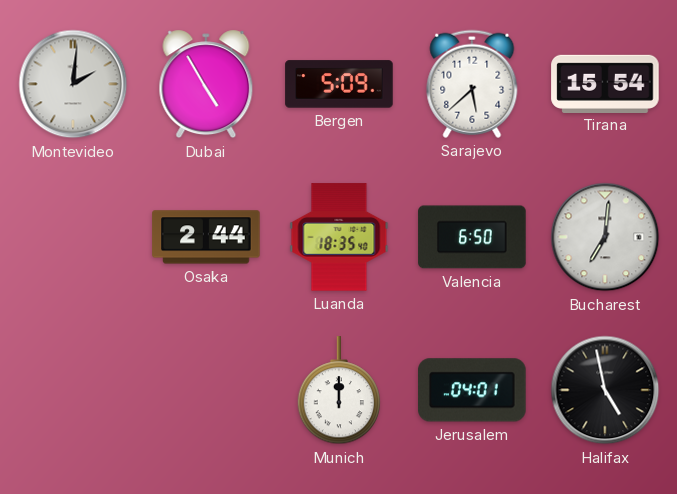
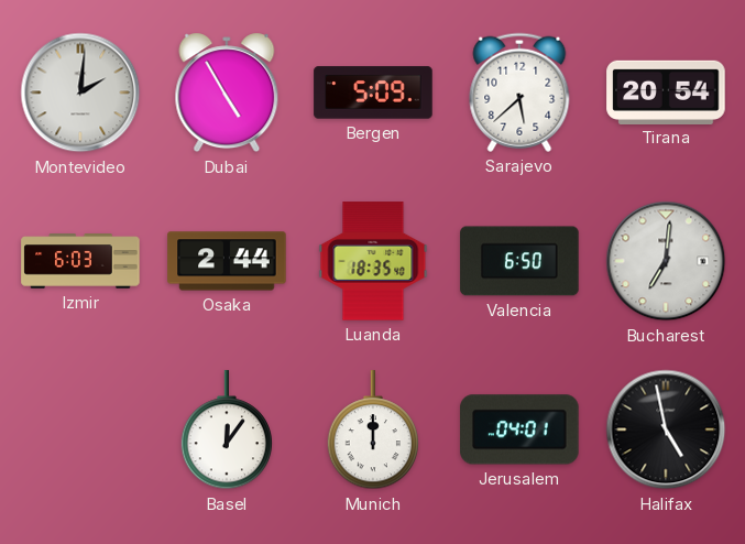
Tirana: 15:54 -> 20:54 (666, 91)
Izmir: none -> 6:03 (80, 261)
Basel: none -> 12:06 (226, 431)
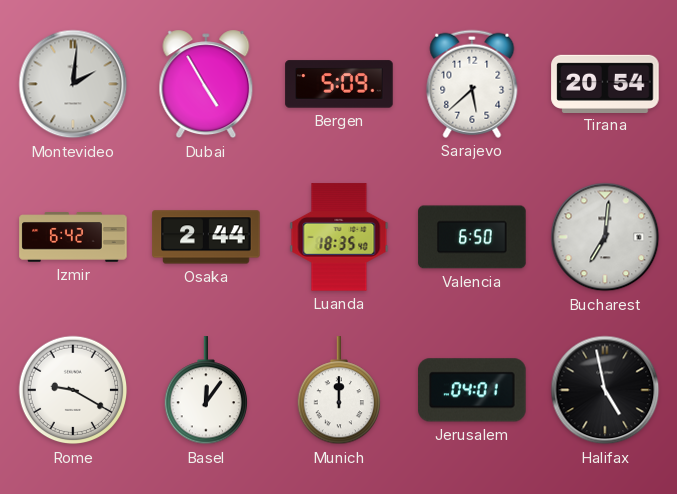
Izmir: 6:03 -> 6:42 (73, 237)
Rome: none -> 9:20 (73, 390)
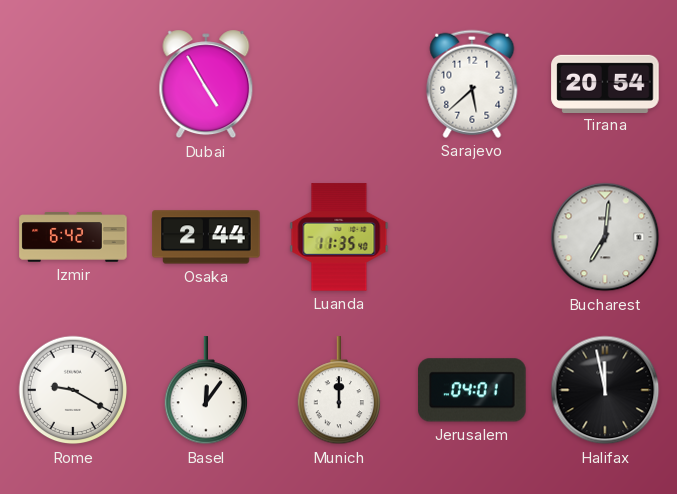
Montevideo: 2:01 -> none (73, 84)
Bergen: 5:09 -> none (339, 84)
Luanda: 18:35 -> 11:35 (339, 237)
Valencia: 6:50 -> none (472, 237)
Halifax: 4:58 -> 11:58 (605, 390)
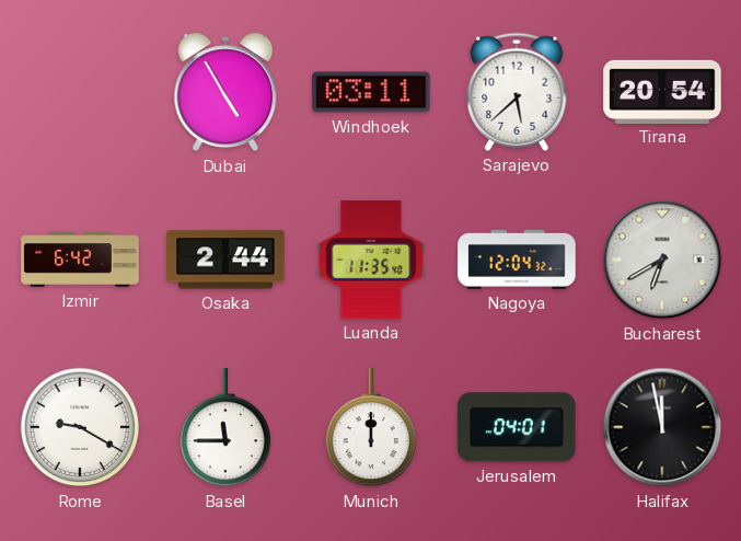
Windhoek: none -> 03:11 (371, 92)
Nagoya: none -> 12:04 (517, 260)
Bucharest: 7:01 -> 6:40 (662, 260)
Basel: 12:06 -> 11:45 (224, 428)
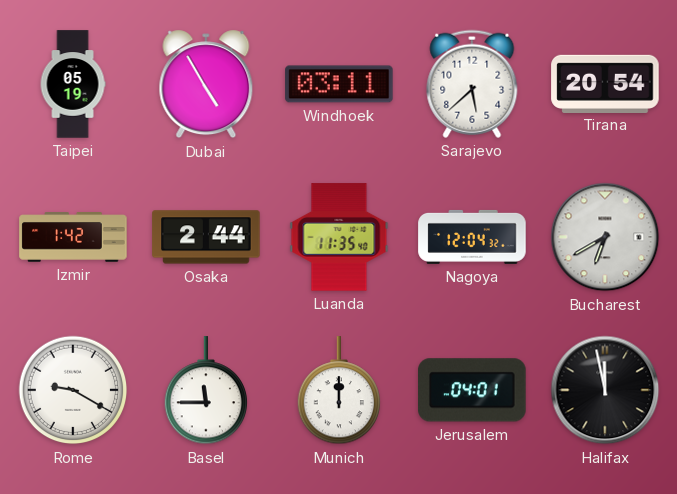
Taipei: none -> 05:19 (73, 84)
Izmir: 6:42 -> 1:42 (73, 237)
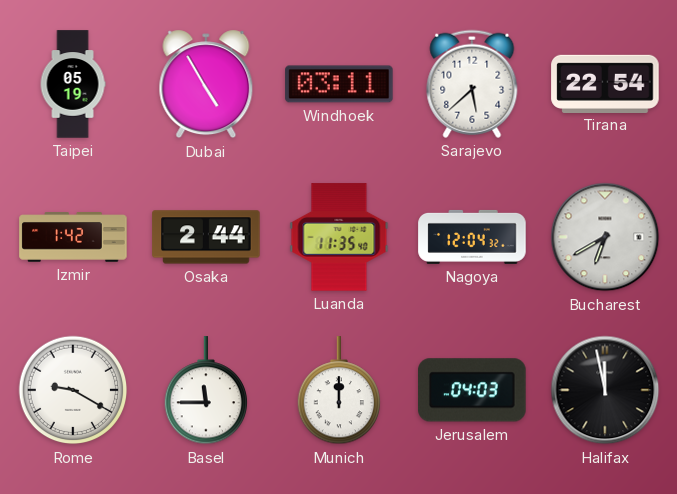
Tirana: 20:54 -> 22:54 (605, 83)
Jerusalem: 04:01 -> 04:03 (472, 390)
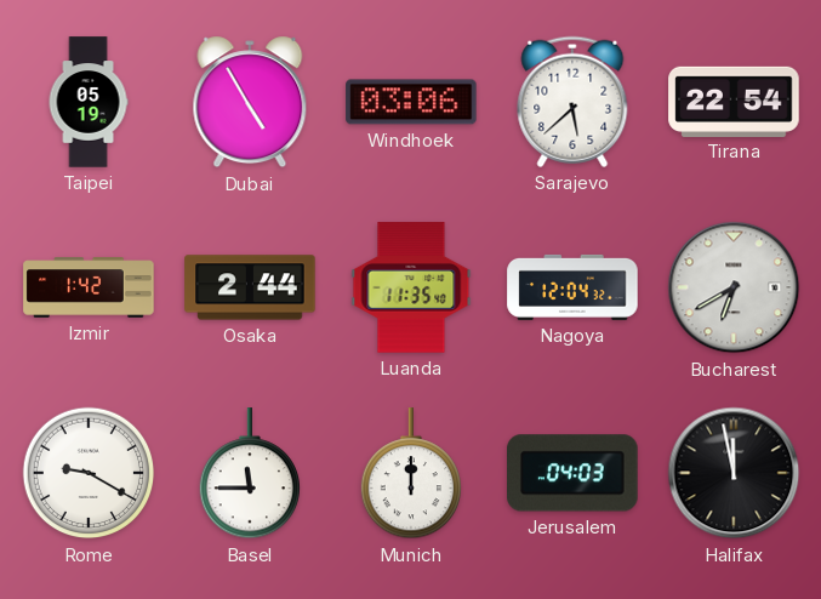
Windhoek: 03:11 -> 03:06 (411, 102)
